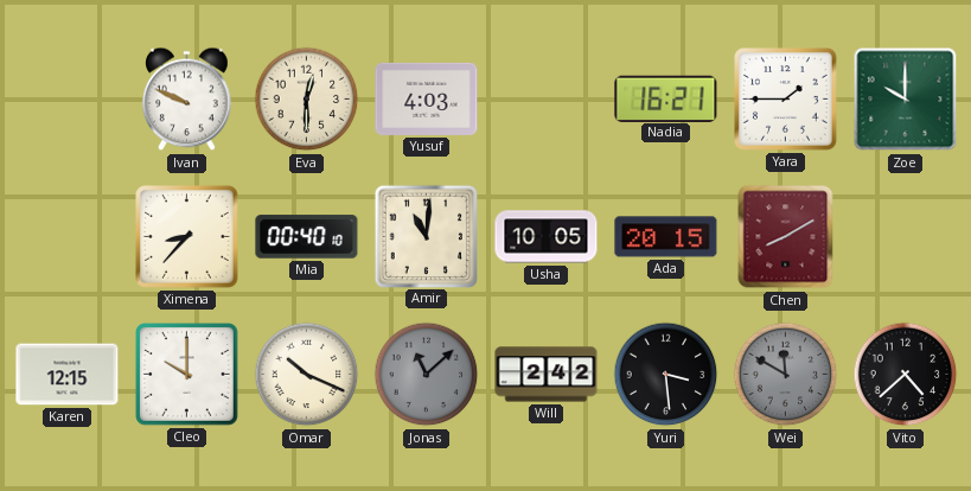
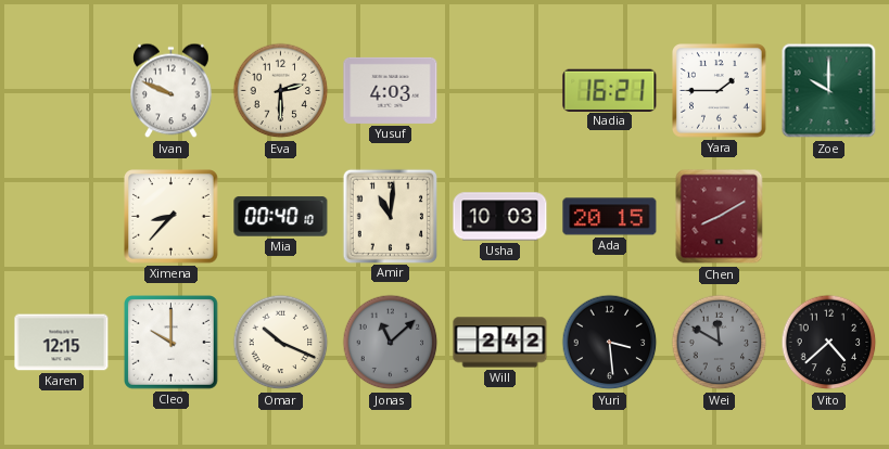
Eva: 12:30 -> 2:30 (281, 91)
Usha: 10:05 -> 10:03 (500, 217)
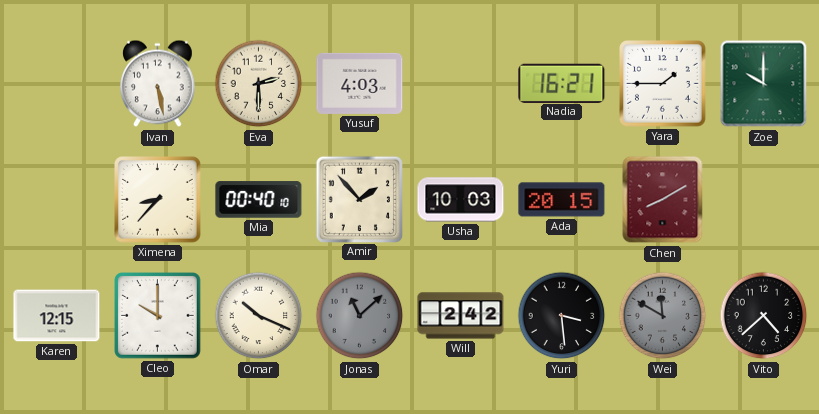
Ivan: 9:49 -> 5:28 (158, 84)
Amir: 11:01 -> 1:53 (359, 199)
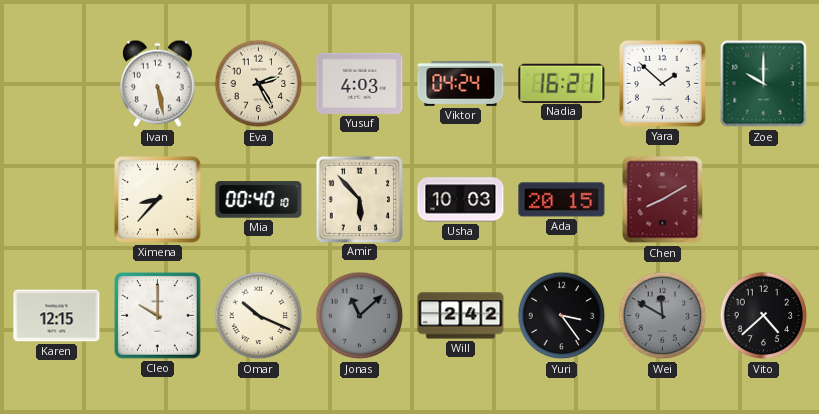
Eva: 2:30 -> 2:25 (259, 84)
Viktor: none -> 04:24 (461, 83)
Yara: 1:45 -> 1:52 (663, 84)
Amir: 1:53 -> 5:53 (359, 199)
Yuri: 3:29 -> 3:24 (562, 316)
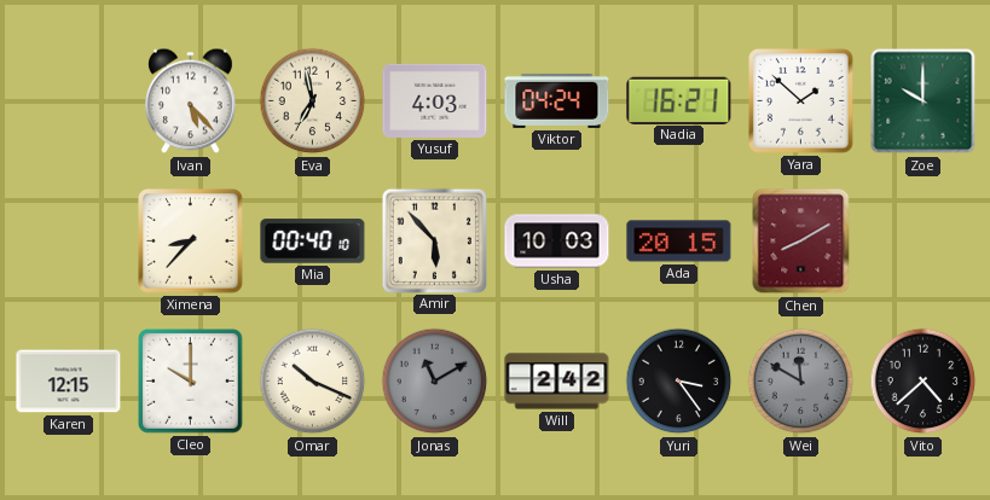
Ivan: 5:28 -> 5:23 (191, 101)
Eva: 2:25 -> 6:58 (313, 101)
Jonas: 11:08 -> 11:10 (435, 382)
